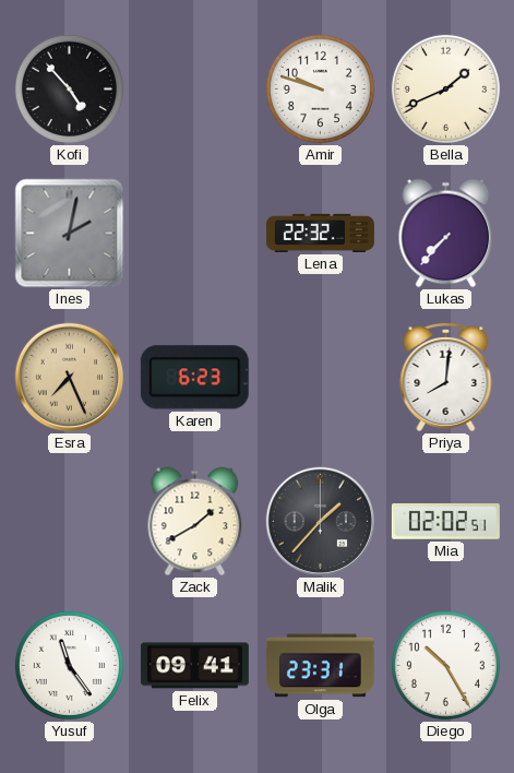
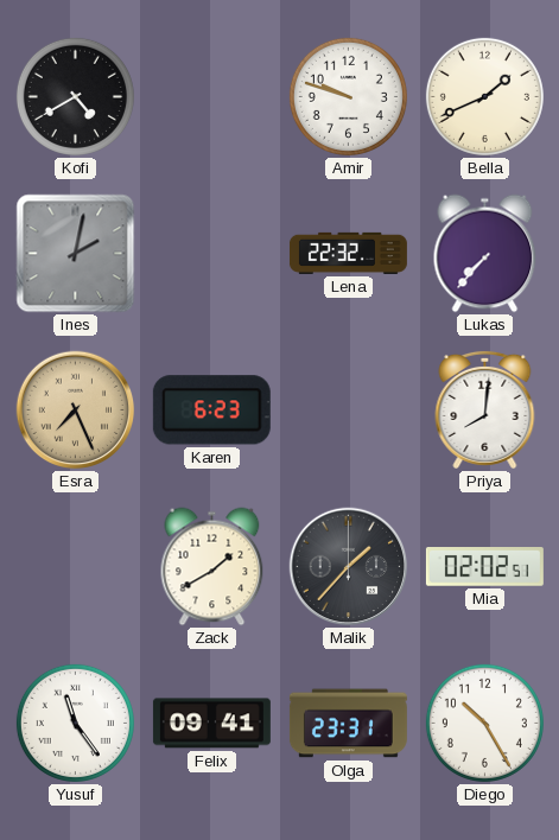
Kofi: 4:53 -> 4:40 (75, 96)
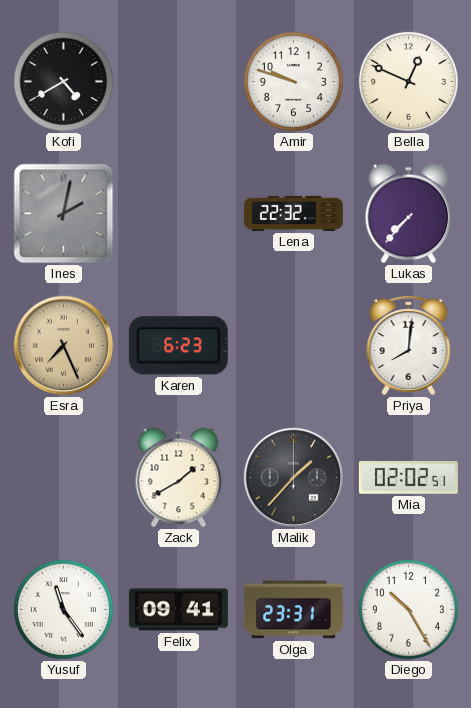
Bella: 1:41 -> 12:49 (408, 81)
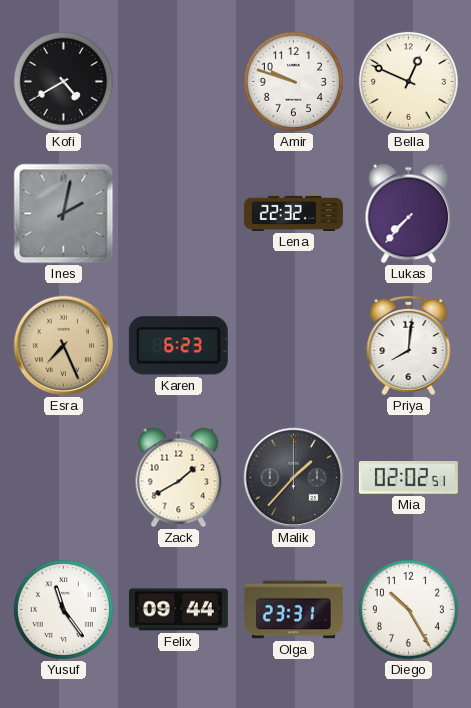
Felix: 09:41 -> 09:44 (178, 610)
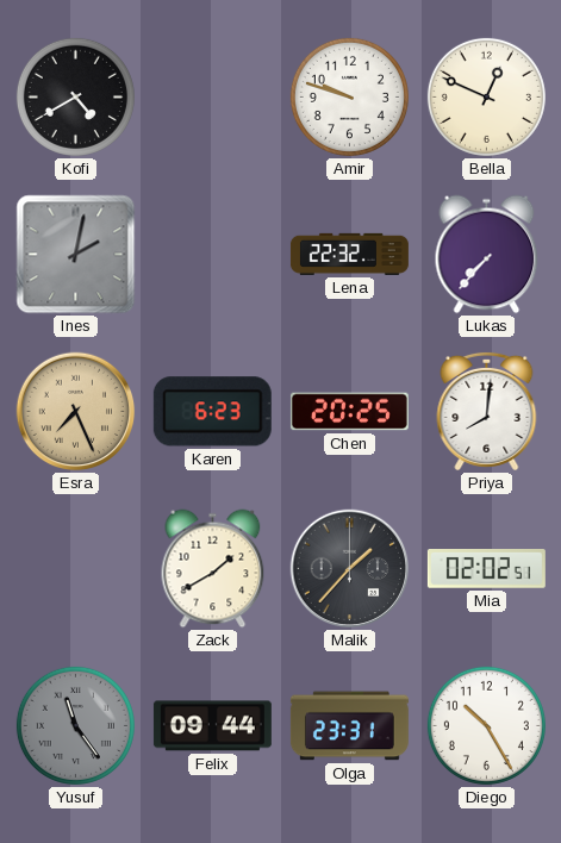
Chen: none -> 20:25 (349, 412)
Yusuf dial: white -> grey (75, 725)
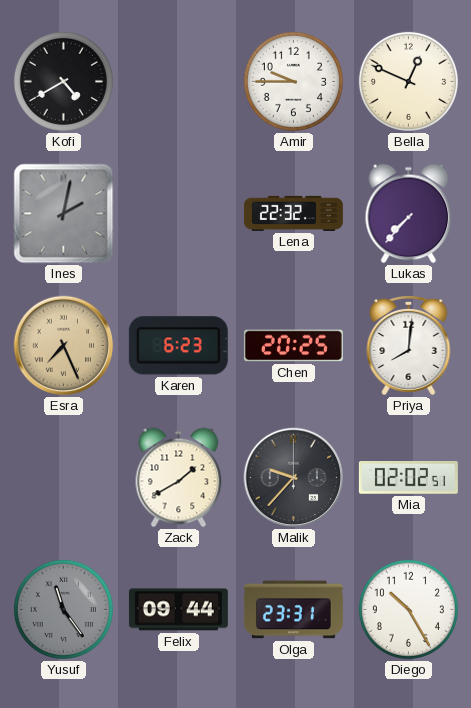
Amir: 9:48 -> 9:45 (293, 81)
Malik: 1:37 -> 9:37 (294, 478)
